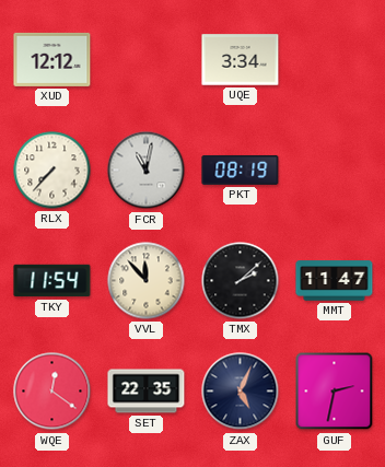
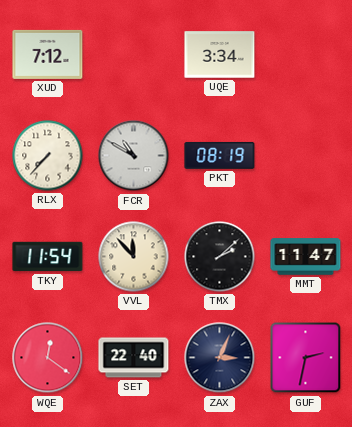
XUD: 12:12 -> 7:12 (48, 54)
FCR: 11:02 -> 10:50 (134, 156)
SET: 22:35 -> 22:40 (134, 358)
ZAX: 5:04 -> 3:04 (220, 358)
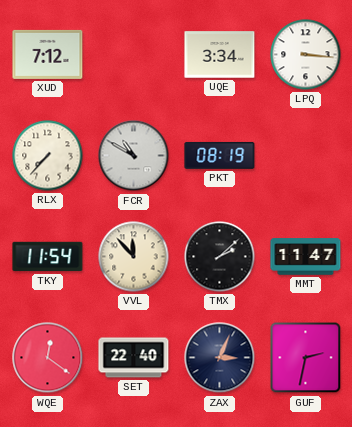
LPQ: none -> 3:16 (306, 55)
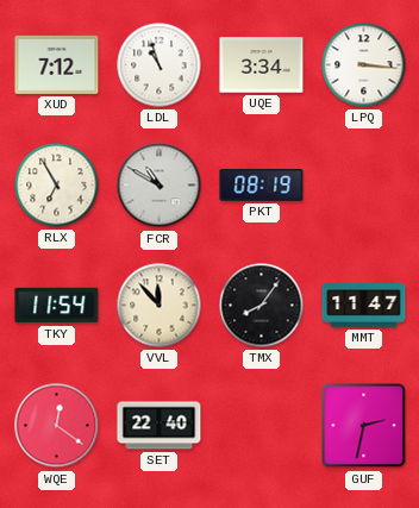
LDL: none -> 10:57 (160, 65)
RLX: 7:37 -> 6:55 (57, 186)
TMX: 2:08 -> 8:06 (262, 306)
ZAX: 3:04 -> none (220, 358)
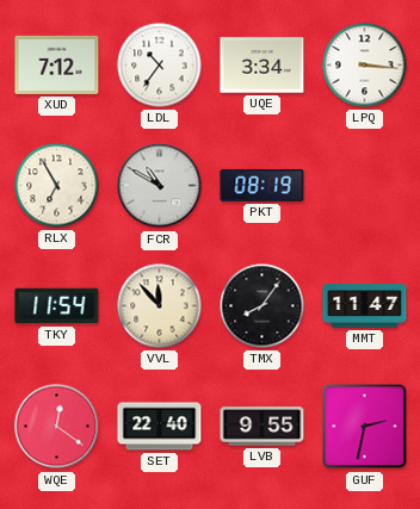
LDL: 10:57 -> 10:36 (160, 66)
LVB: none -> 9:55 (262, 427)
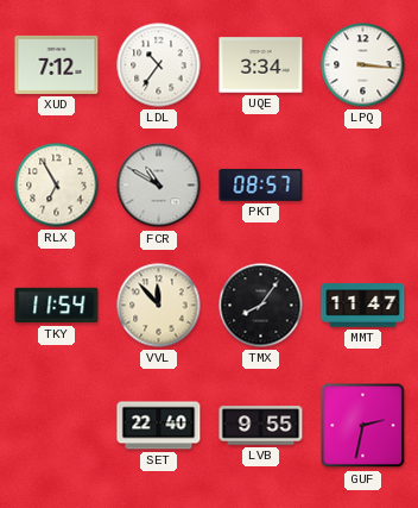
PKT: 08:19 -> 08:57 (261, 184)
WQE: 12:21 -> none (57, 427)
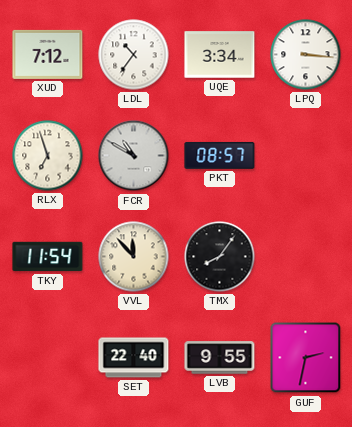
RLX: 6:55 -> 6:57 (48, 156)
MMT: 11:47 -> none (363, 306)
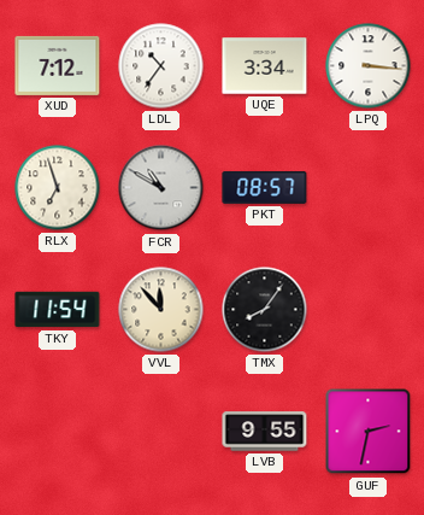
SET: 22:40 -> none (134, 358)
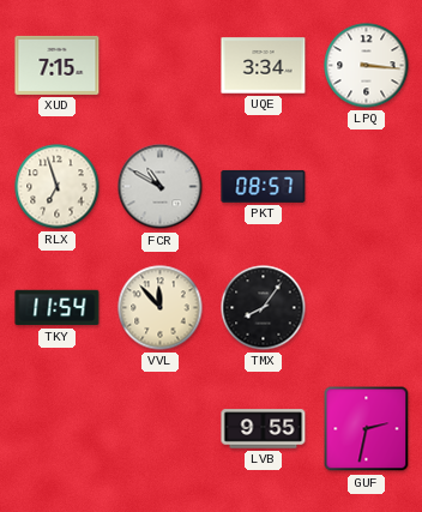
XUD: 7:12 -> 7:15 (58, 65)
LDL: 10:36 -> none (161, 66)
